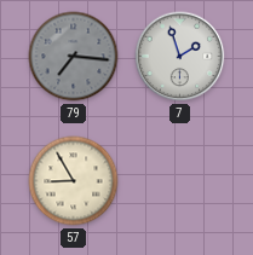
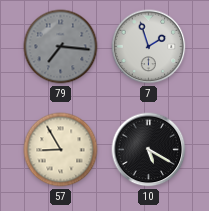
10: none -> 5:20 (149, 150)
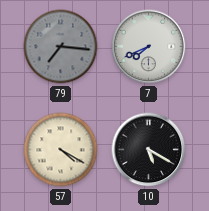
7: 1:57 -> 7:41 (149, 47)
57: 8:55 -> 4:20 (61, 150)
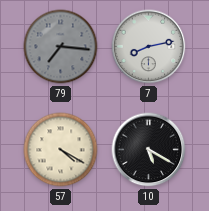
7: 7:41 -> 8:13 (149, 47)
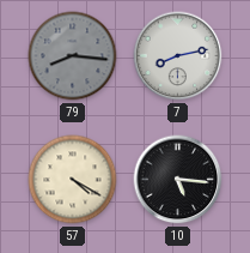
79: 7:16 -> 8:16 (73, 56)
10: 5:20 -> 5:16 (178, 180)
